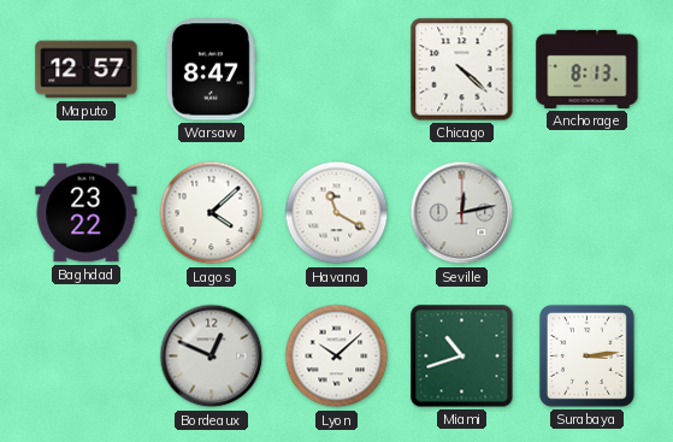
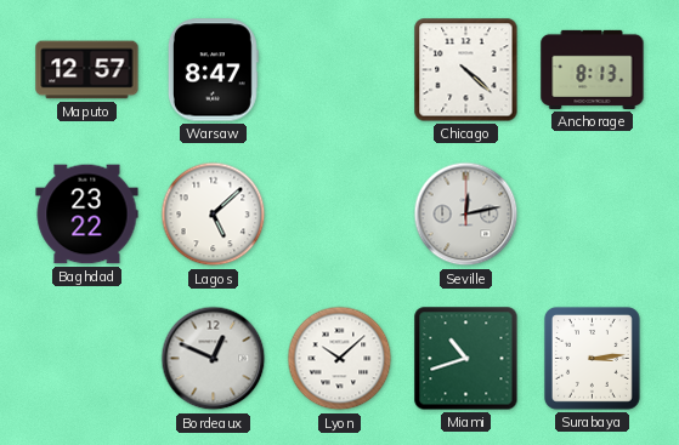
Lagos: 4:08 -> 5:08 (214, 215)
Havana: 11:20 -> none (337, 213)
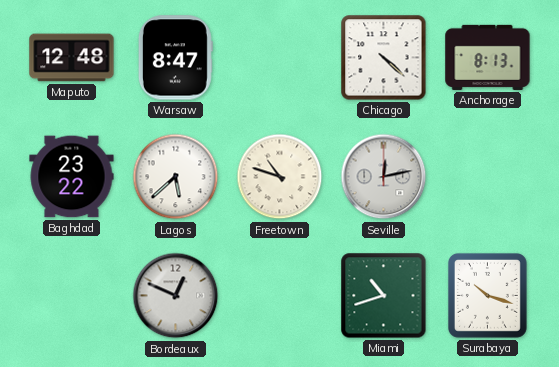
Maputo: 12:57 -> 12:48 (72, 58)
Lagos: 5:08 -> 5:38 (176, 177)
Freetown: none -> 10:48 (280, 177)
Lyon: 10:08 -> none (340, 359)
Surabaya: 3:14 -> 10:18 (487, 295)
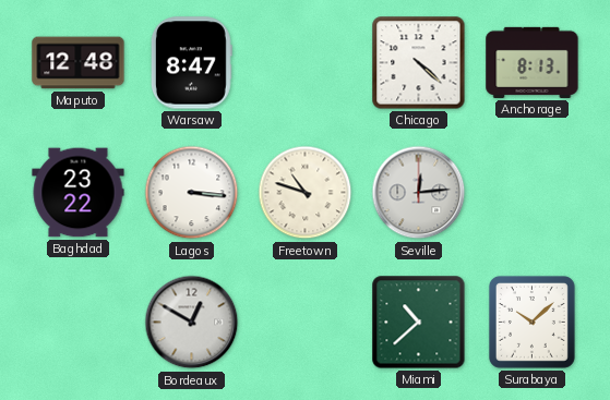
Lagos: 5:38 -> 3:16 (192, 193)
Seville: 12:13 -> 12:14 (419, 193)
Bordeaux: 12:49 -> 12:50 (192, 323)
Miami: 10:42 -> 10:38 (419, 323)
Surabaya: 10:18 -> 10:08 (531, 322)
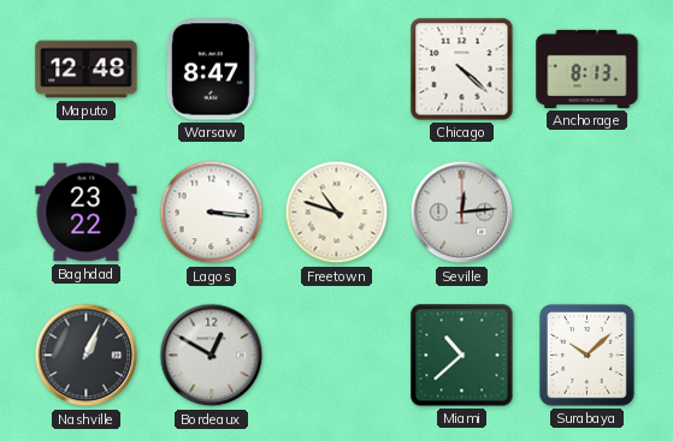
Nashville: none -> 1:04 (87, 356)
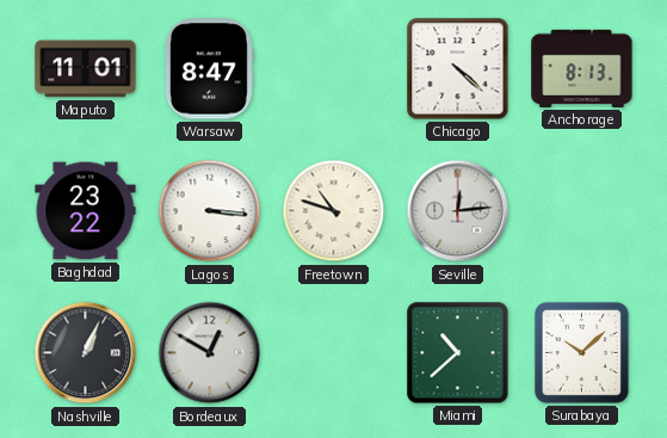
Maputo: 12:48 -> 11:01 (86, 69)
